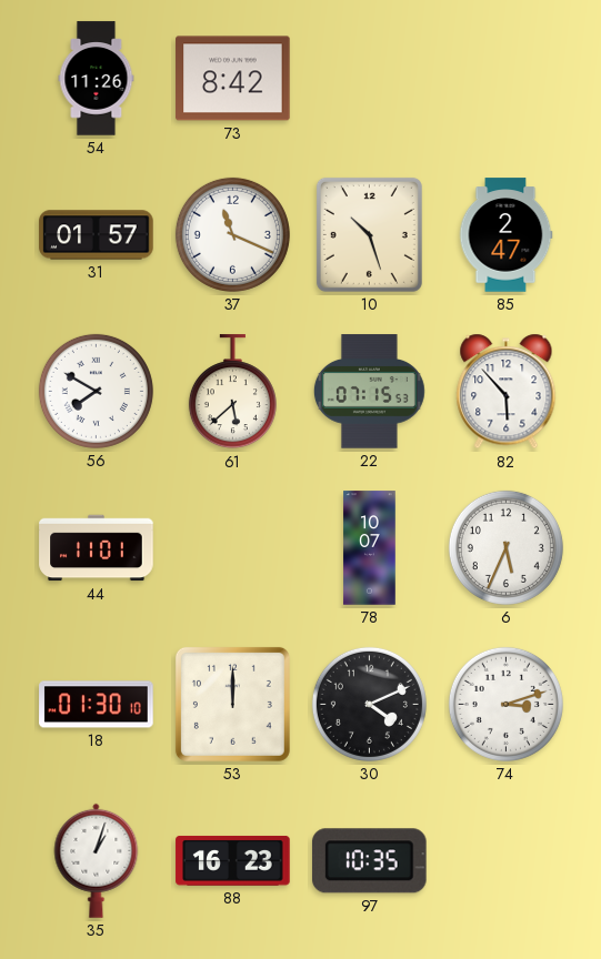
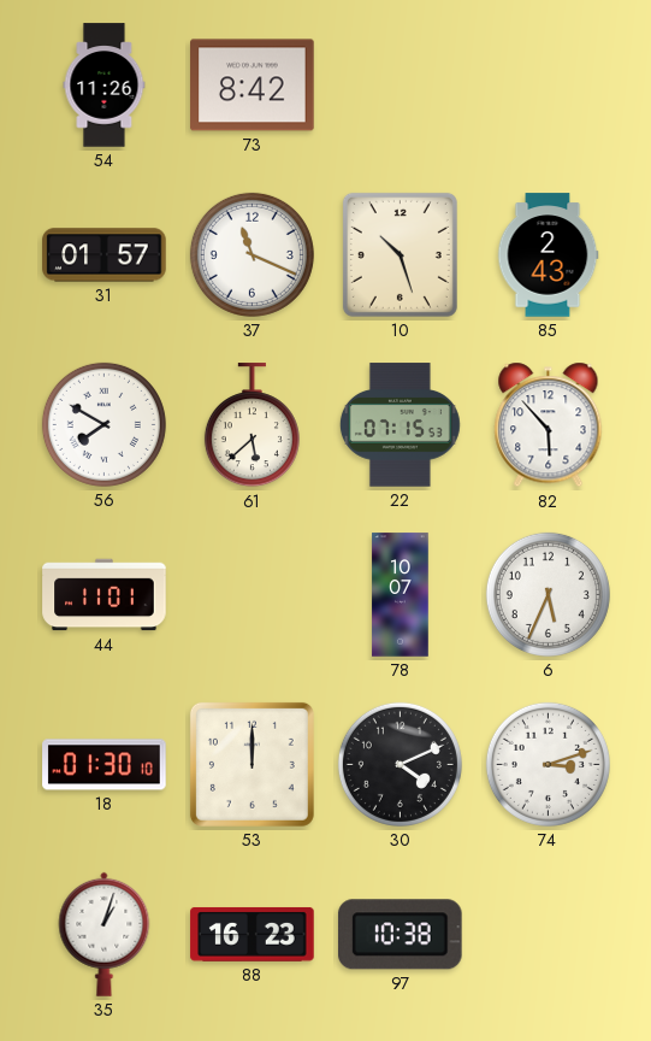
85: 2:47 -> 2:43 (548, 255)
97: 10:35 -> 10:38 (400, 935)
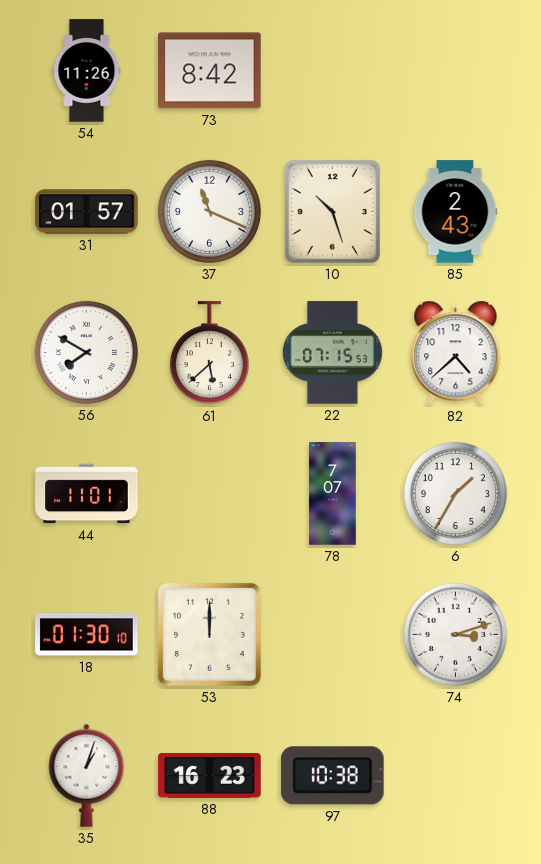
82: 5:53 -> 4:38 (456, 353)
78: 10:07 -> 7:07 (333, 494)
6: 5:34 -> 1:35 (455, 493)
30: 4:11 -> none (400, 764)
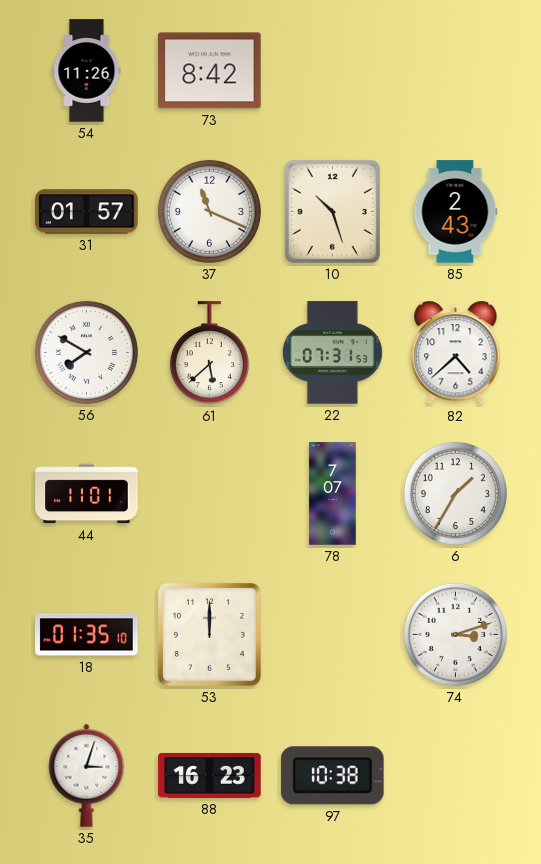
22: 07:15 -> 07:31 (332, 353)
18: 01:30 -> 01:35 (87, 635)
35: 1:03 -> 3:03 (87, 775)
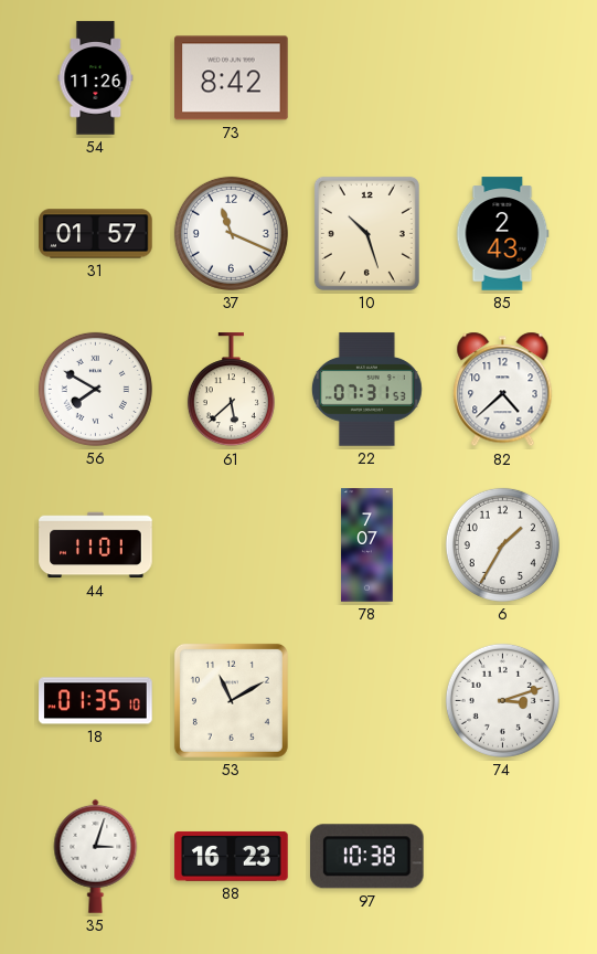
53: 12:00 -> 11:10 (231, 700)
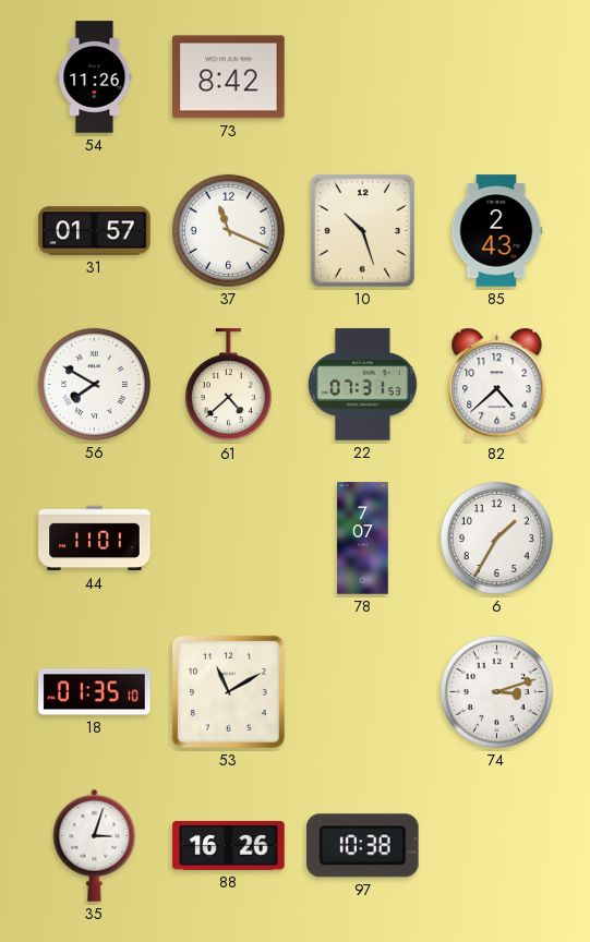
61: 5:38 -> 4:38 (228, 385)
88: 16:23 -> 16:26 (229, 845)
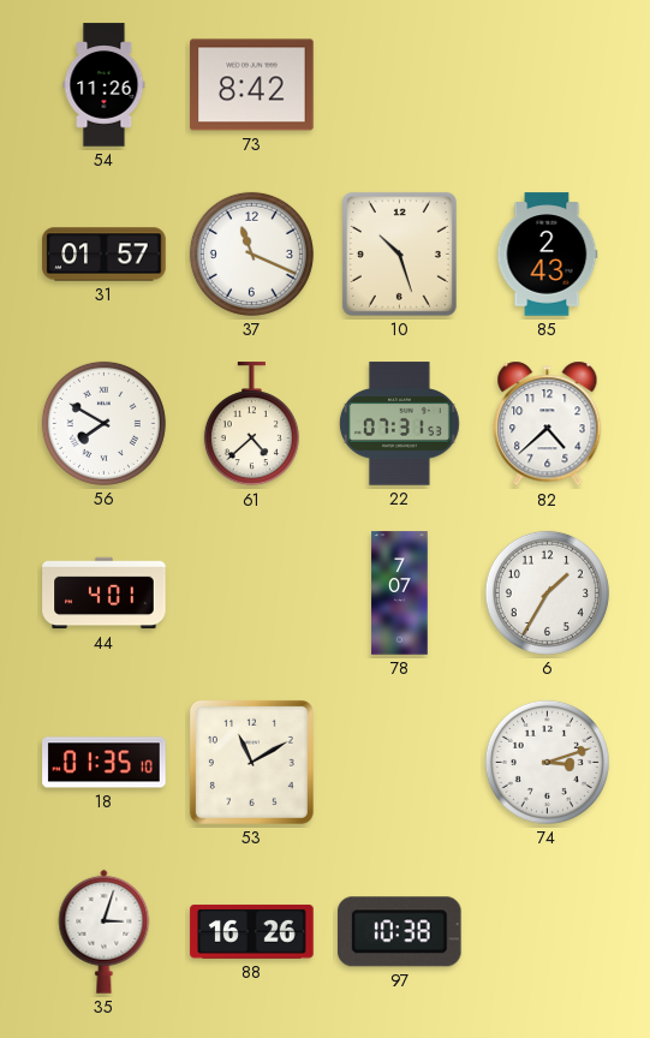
44: 11:01 -> 4:01 (105, 593)
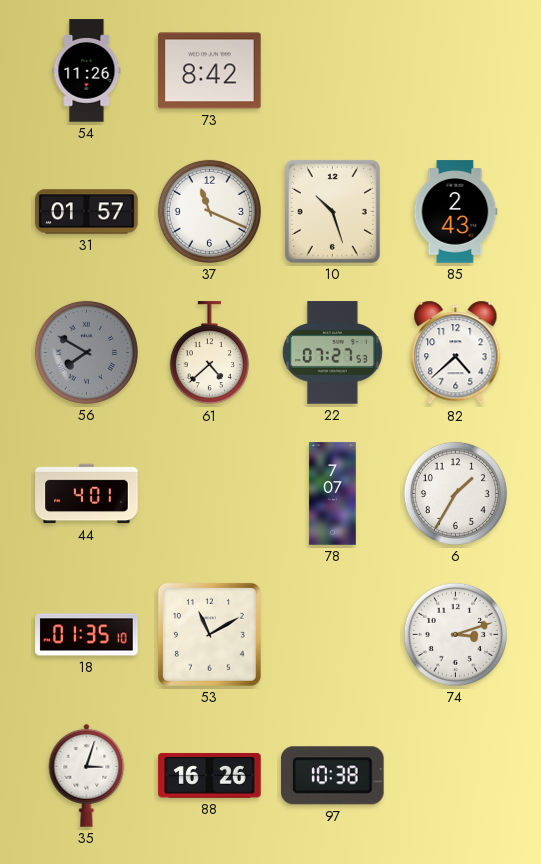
56 dial: white -> grey (86, 352)
22: 07:31 -> 07:27 (332, 353)
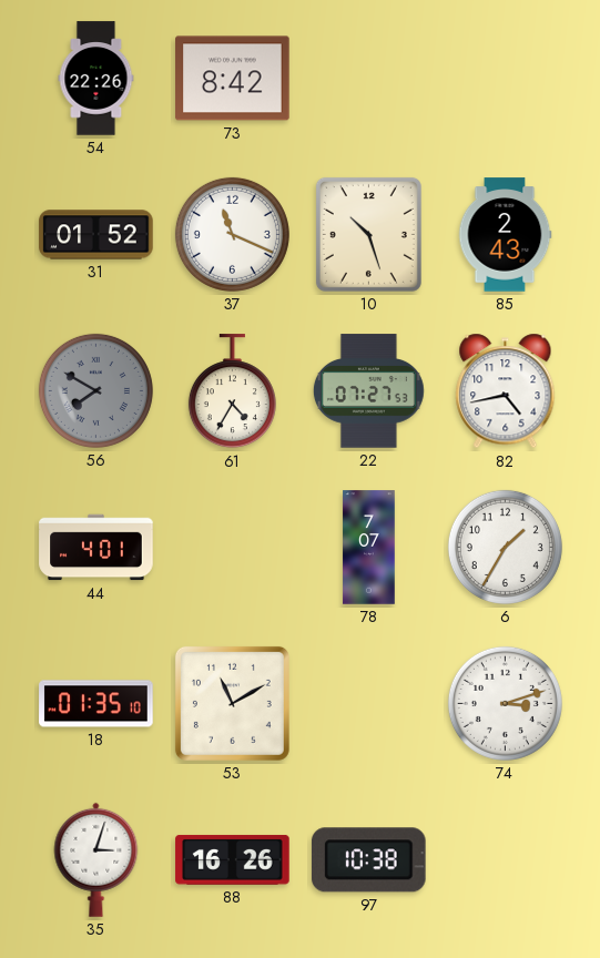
54: 11:26 -> 22:26 (96, 79)
31: 01:57 -> 01:52 (96, 235)
61: 4:38 -> 4:35 (232, 391)
82: 4:38 -> 4:43 (506, 391)
